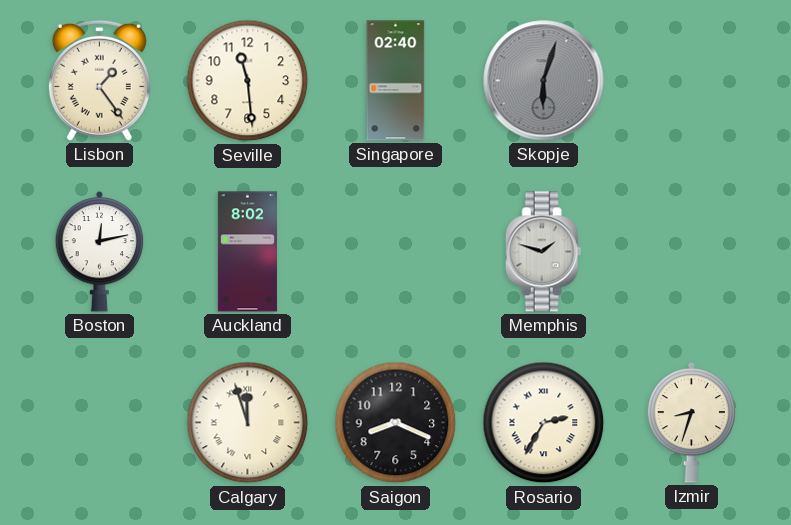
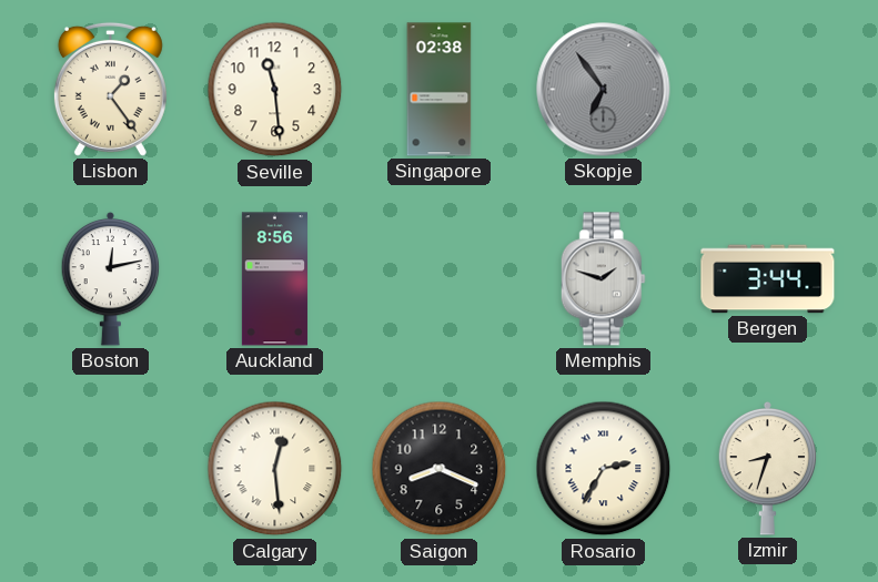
Singapore: 02:40 -> 02:38 (440, 90)
Skopje: 6:03 -> 6:54 (604, 90)
Auckland: 8:02 -> 8:56 (274, 279)
Bergen: none -> 3:44 (768, 279)
Calgary: 11:57 -> 12:29 (275, 469)
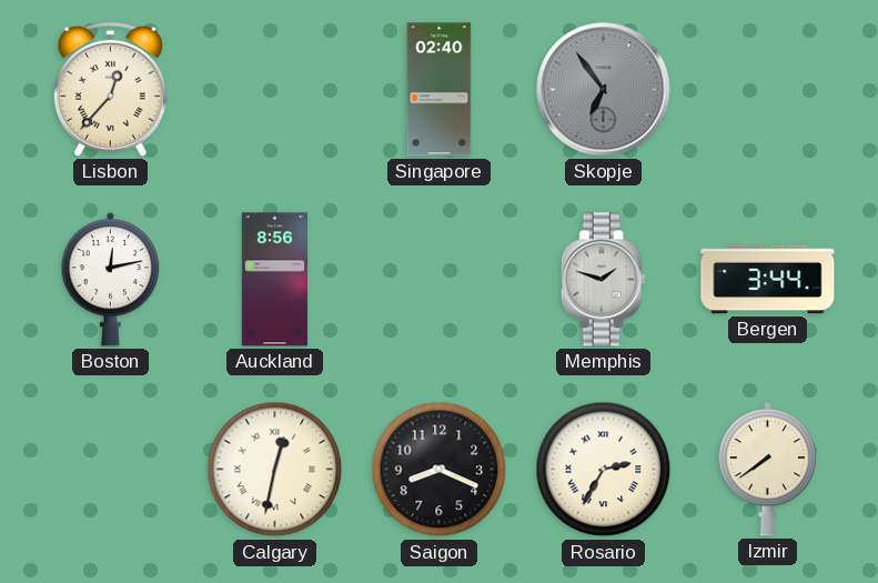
Lisbon: 1:24 -> 12:37 (110, 89)
Seville: 11:29 -> none (275, 90)
Singapore: 02:38 -> 02:40 (440, 90)
Calgary: 12:29 -> 12:32 (275, 470)
Izmir: 8:33 -> 7:39 (768, 469)
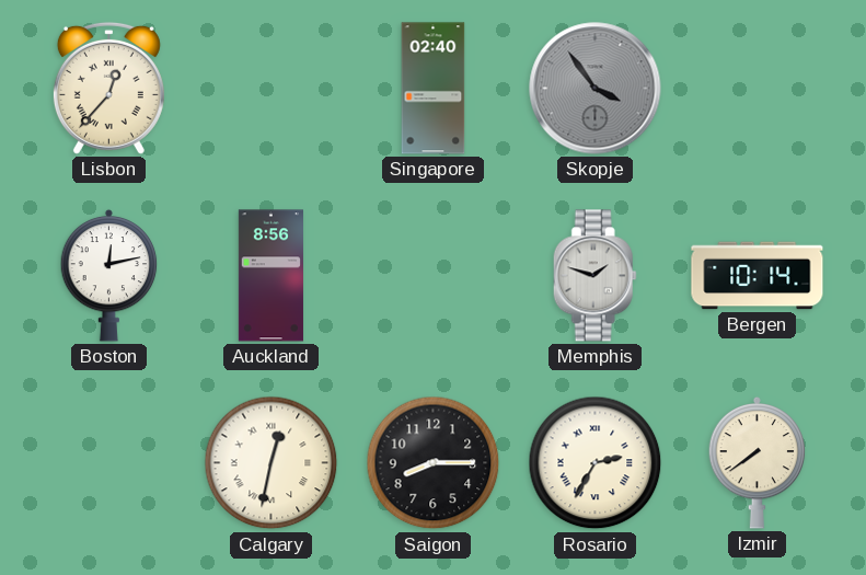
Skopje: 6:54 -> 3:54 (596, 89)
Bergen: 3:44 -> 10:14 (758, 276)
Saigon: 8:19 -> 8:15 (434, 463)
